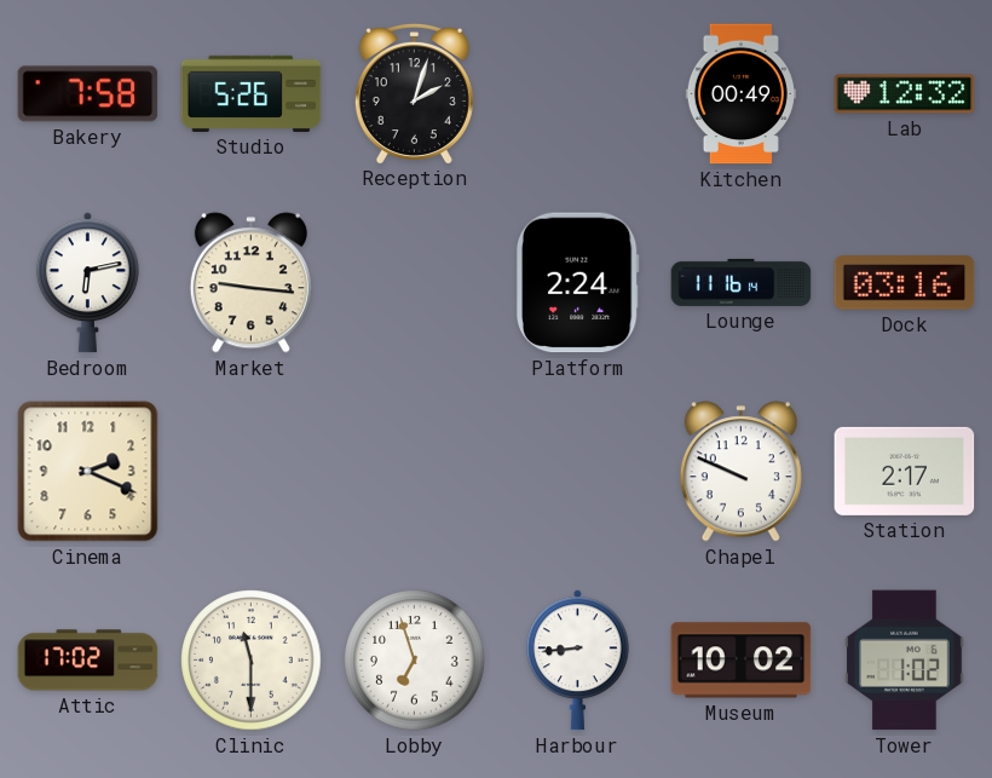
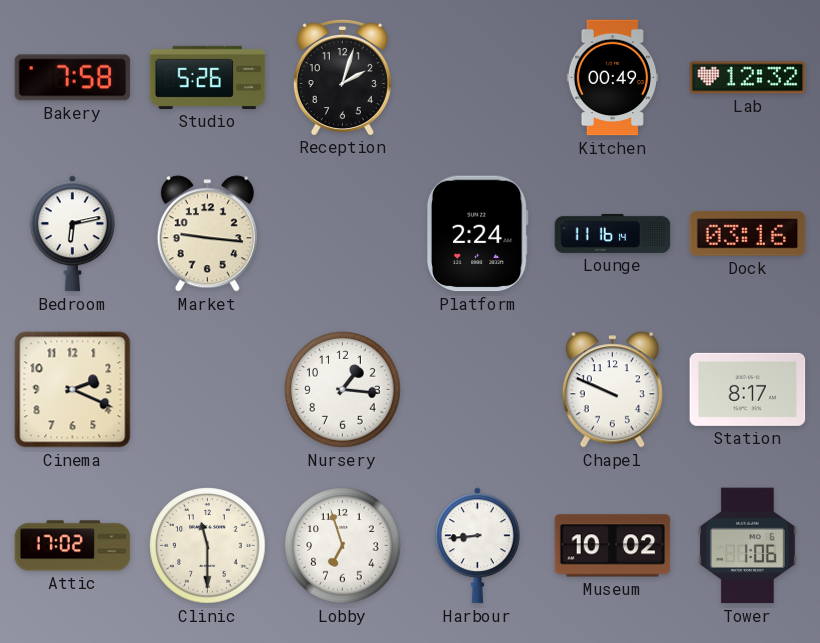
Nursery: none -> 1:16 (343, 390)
Station: 2:17 -> 8:17 (748, 389)
Tower: 1:02 -> 1:06 (748, 546)
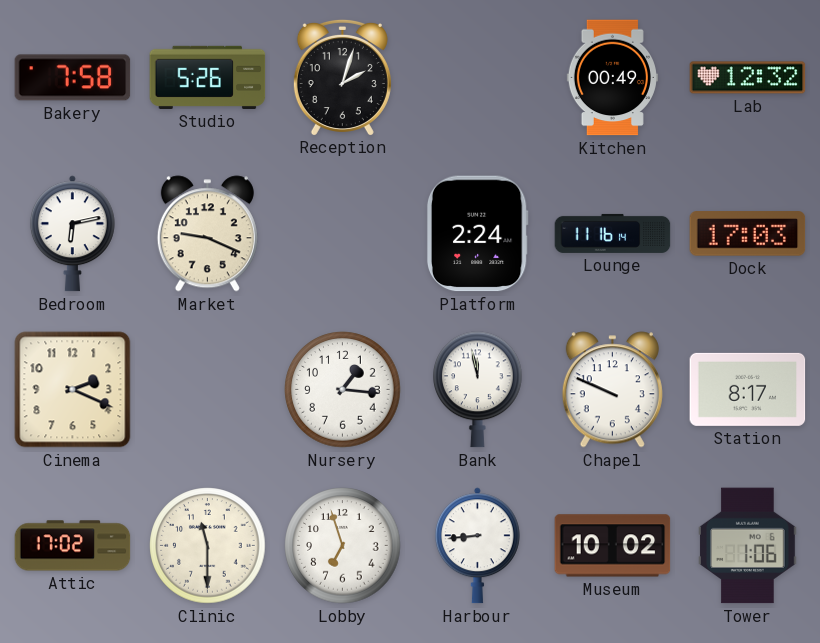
Market: 9:16 -> 9:19 (207, 234)
Dock: 03:16 -> 17:03 (748, 234)
Bank: none -> 11:58 (478, 390)
